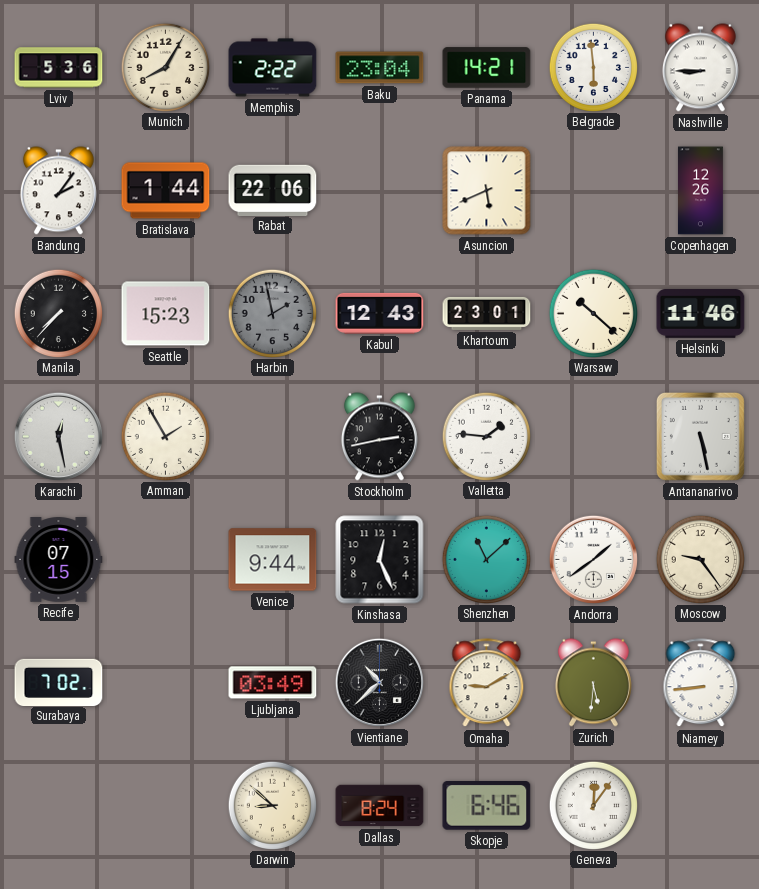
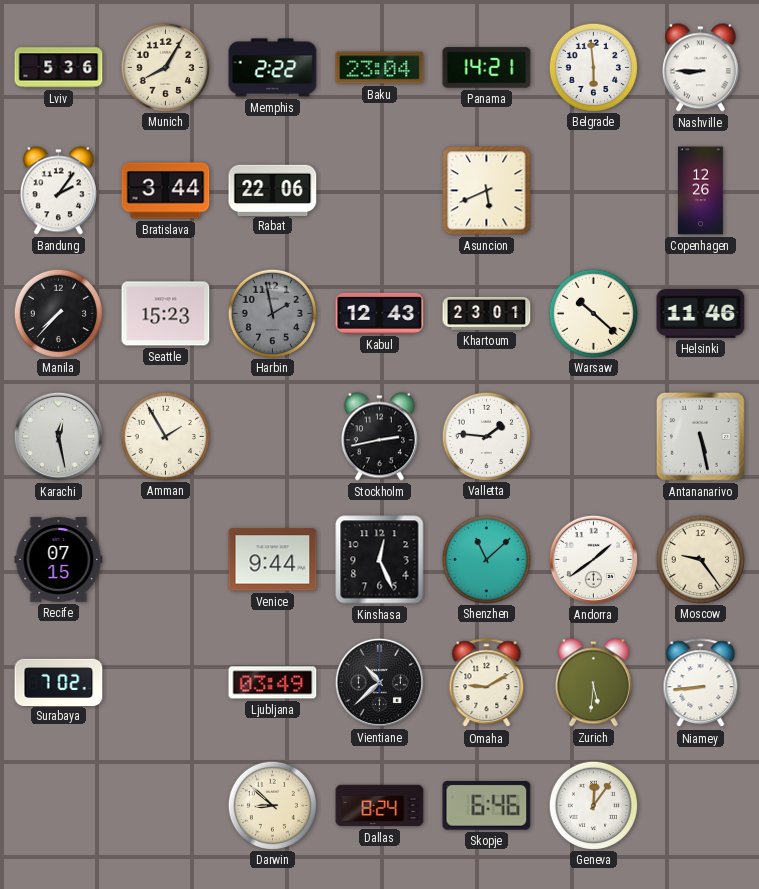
Bratislava: 1:44 -> 3:44 (166, 191)
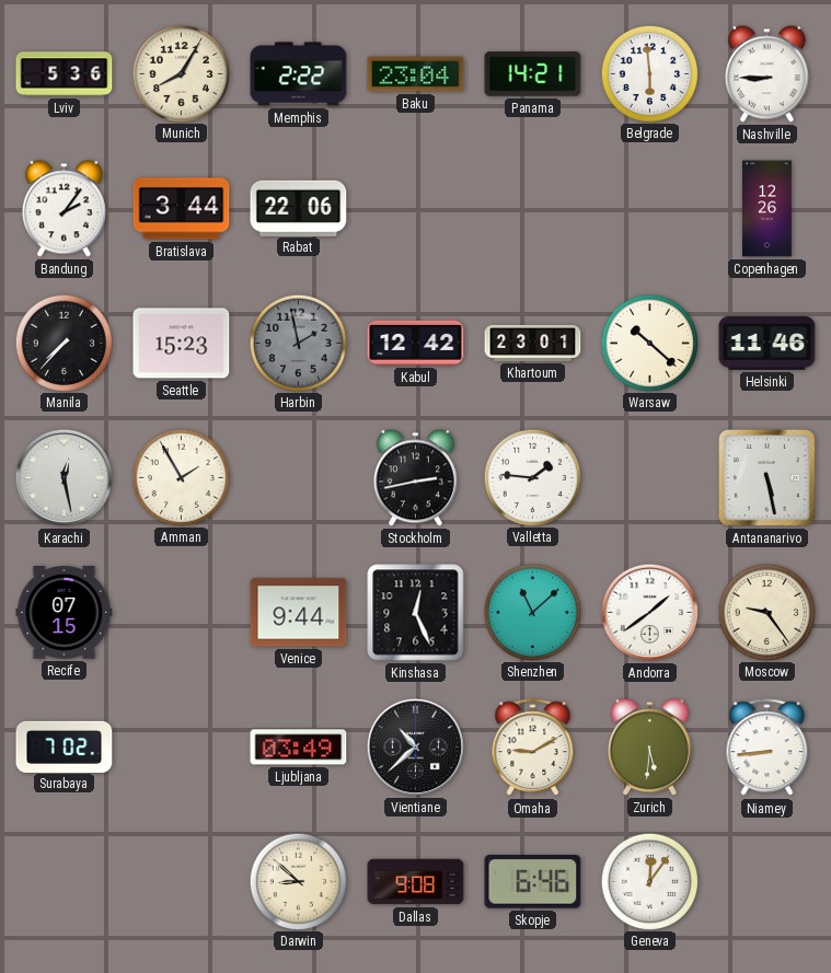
Asuncion: 5:41 -> none (487, 191)
Kabul: 12:43 -> 12:42 (416, 343)
Dallas: 8:24 -> 9:08 (416, 882)
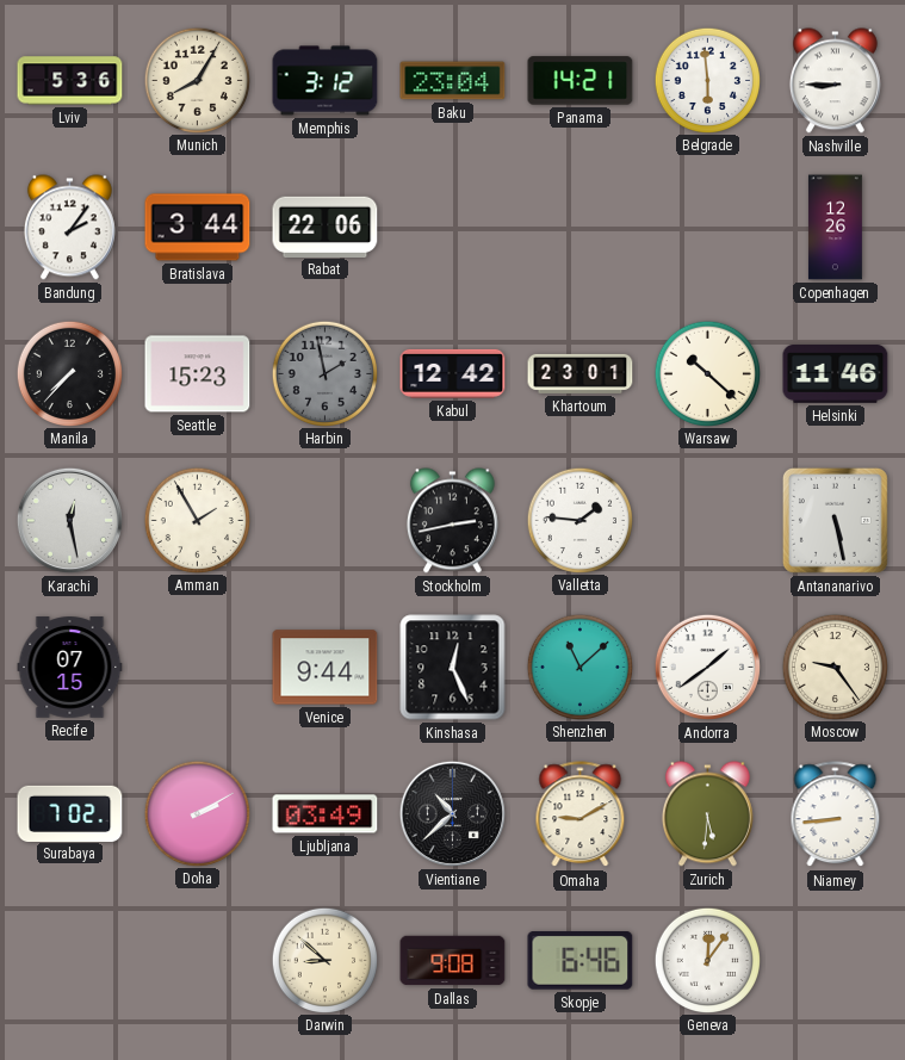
Memphis: 2:22 -> 3:12 (326, 81)
Doha: none -> 2:10 (197, 813)
